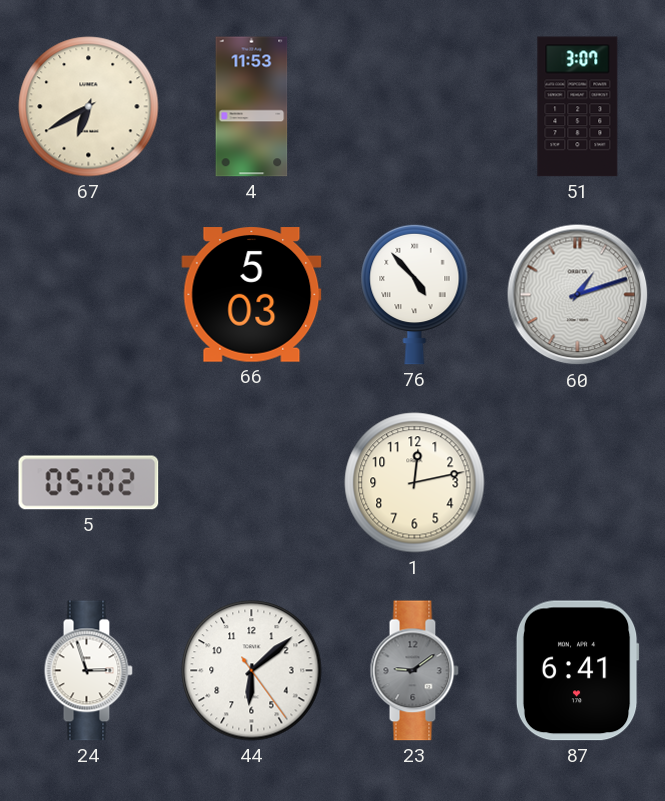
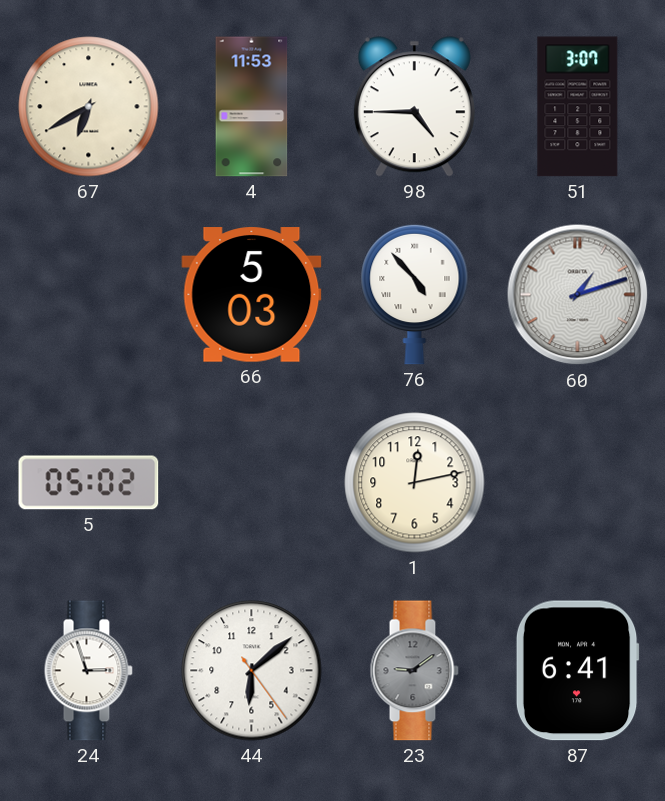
98: none -> 4:45 (414, 107)
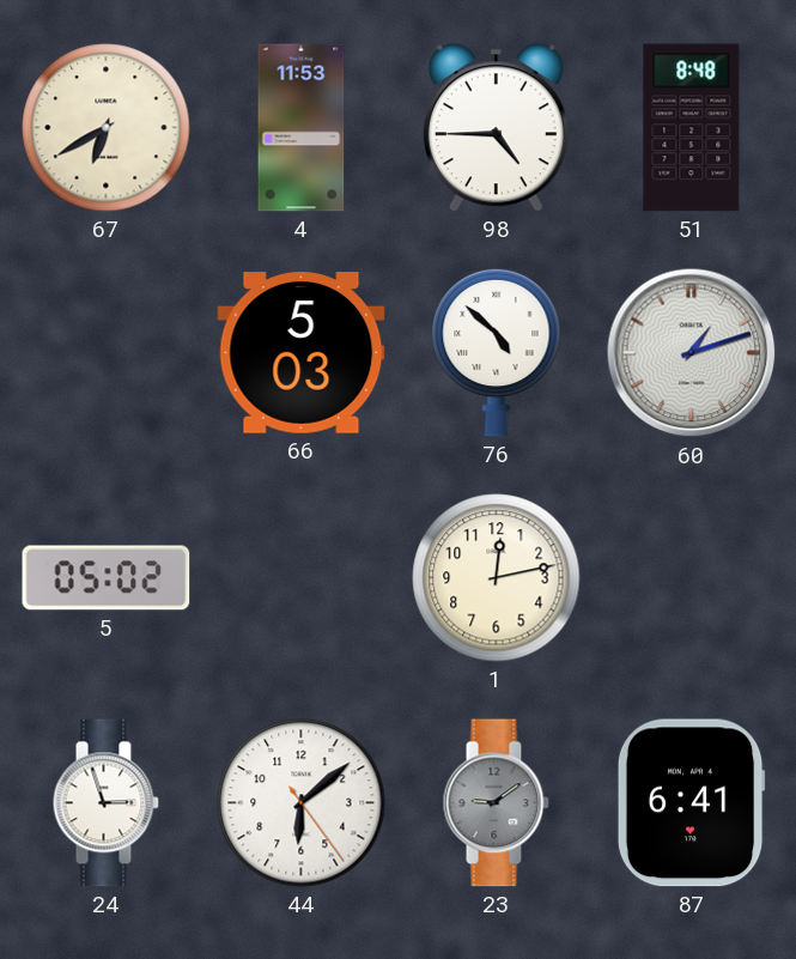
51: 3:07 -> 8:48 (692, 128)
76: 4:53 -> 4:52 (497, 352)
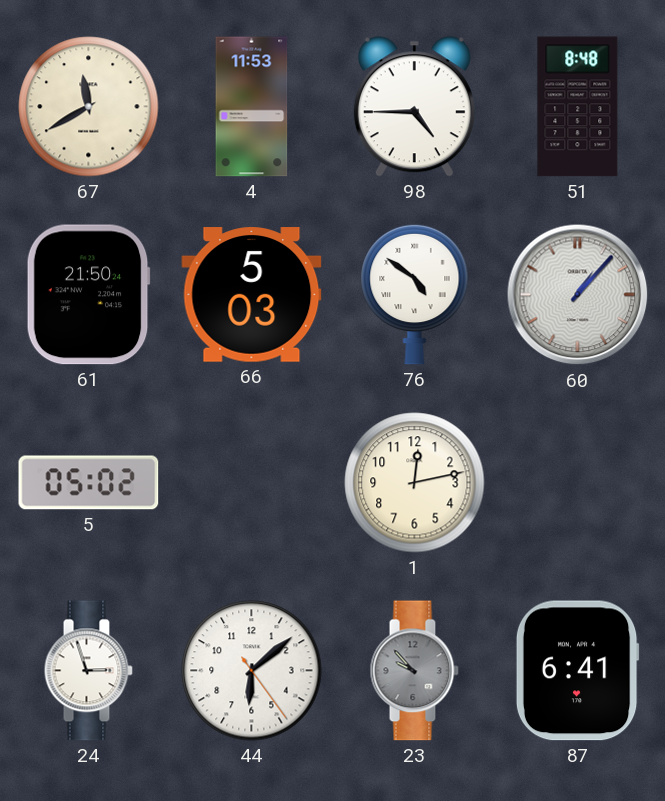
67: 6:40 -> 11:40 (89, 107)
61: none -> 21:50 (88, 295)
76: 4:52 -> 4:51 (415, 294)
60: 1:12 -> 1:07 (578, 295)
23: 9:09 -> 9:53 (414, 671)
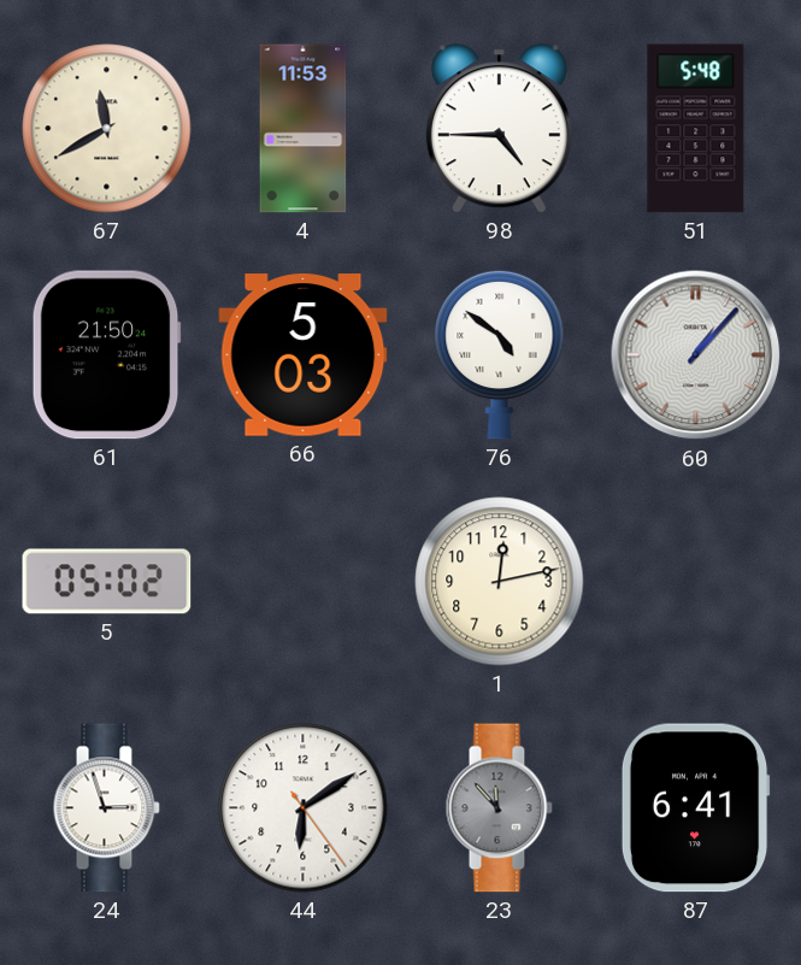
51: 8:48 -> 5:48 (696, 129)
44: 6:08 -> 6:09 (304, 808)
23: 9:53 -> 11:53 (499, 808)
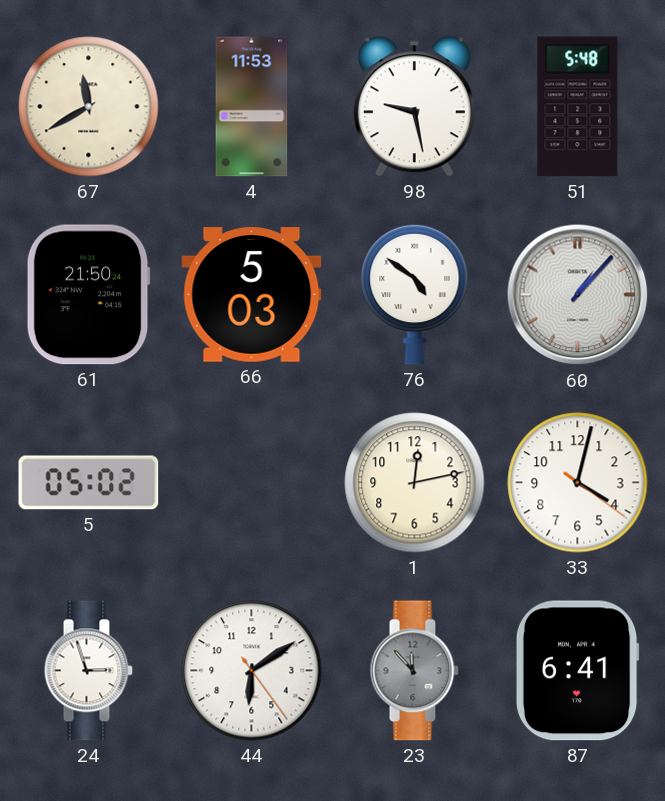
98: 4:45 -> 9:28 (414, 107)
33: none -> 4:02 (578, 483)
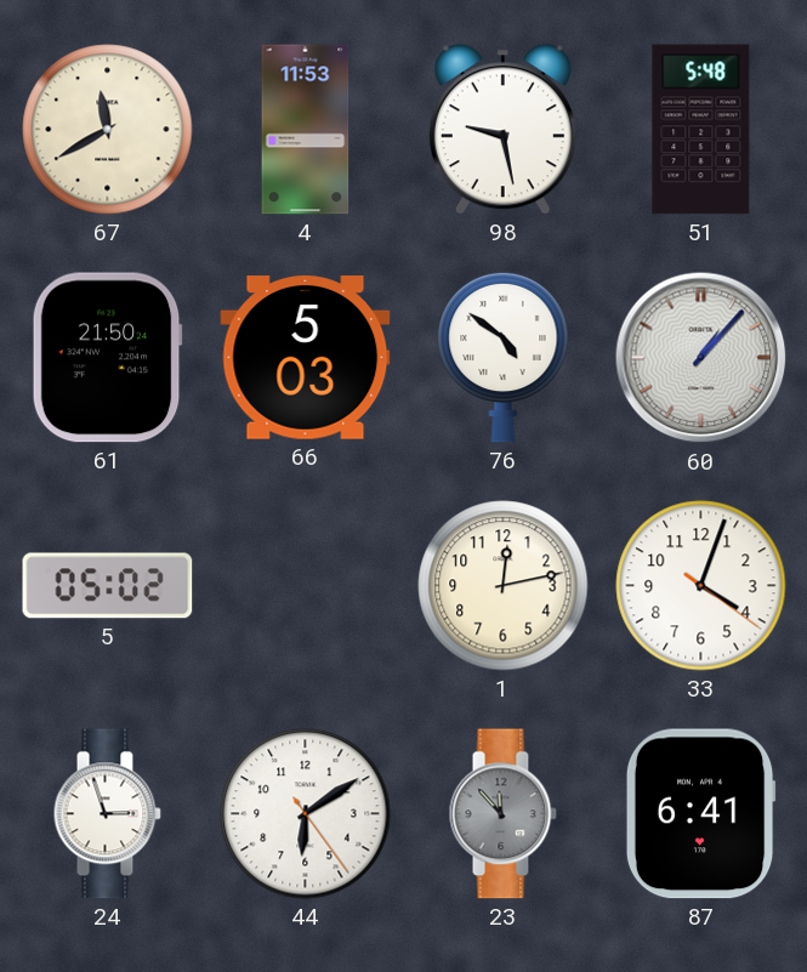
33: 4:02 -> 4:03 (701, 586)
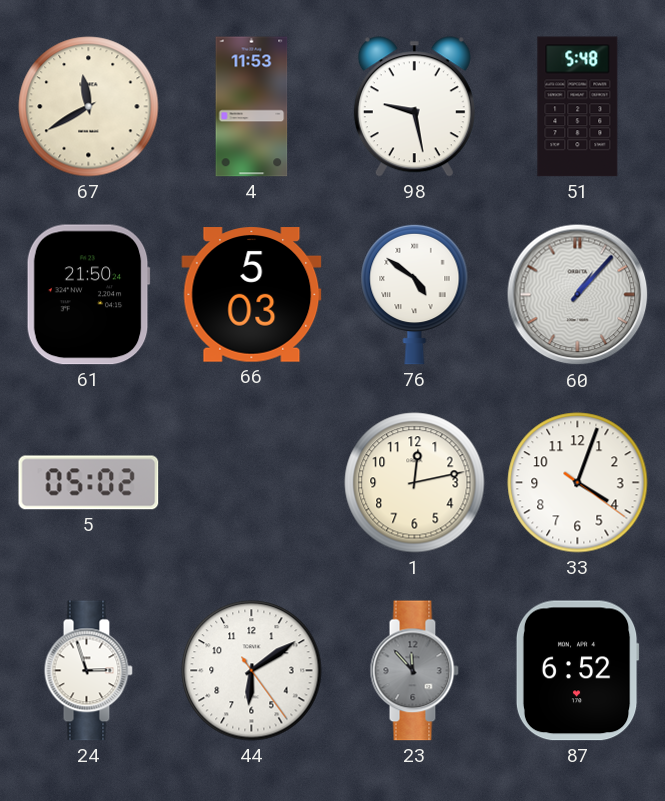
87: 6:41 -> 6:52 (577, 671)
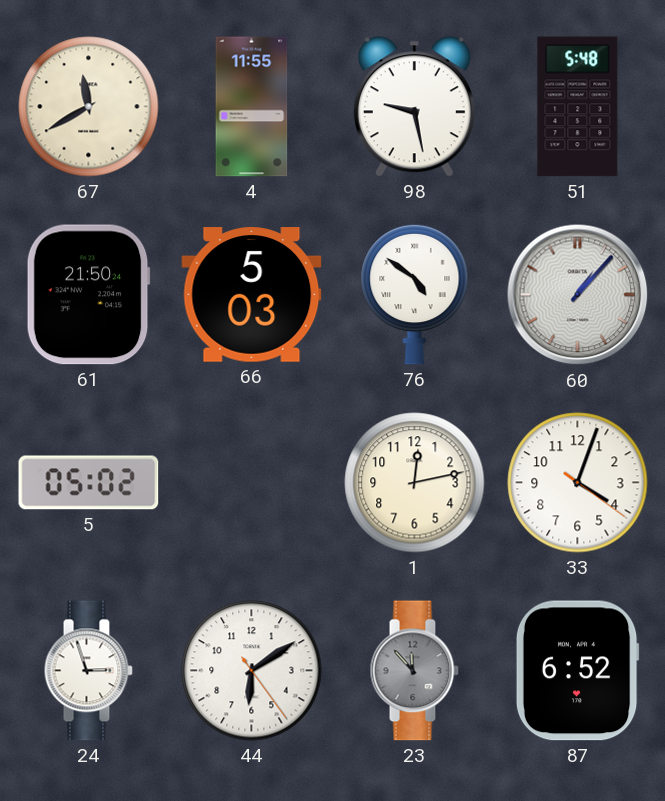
4: 11:53 -> 11:55 (252, 107)
